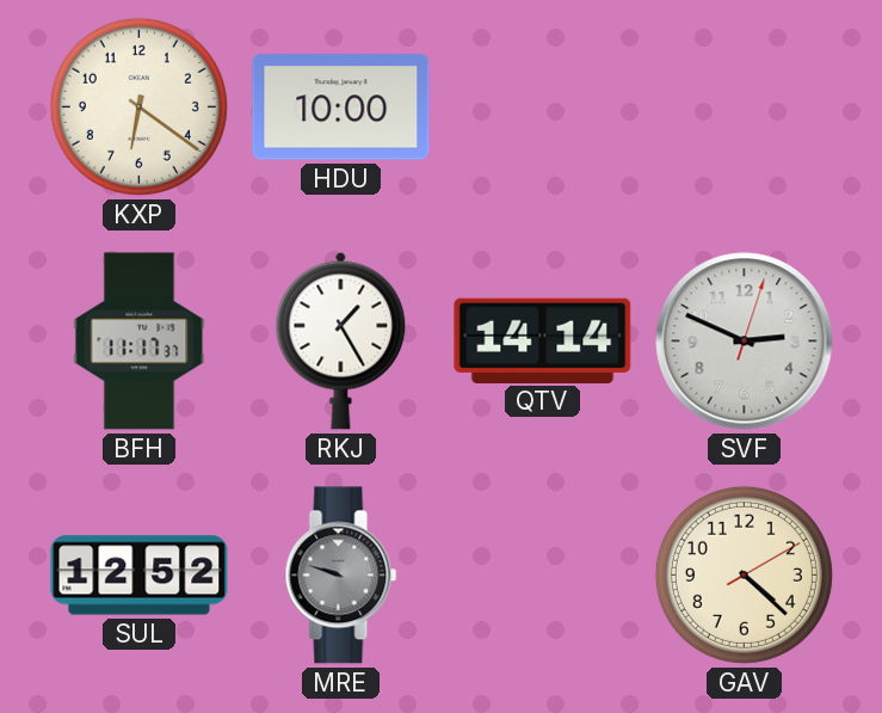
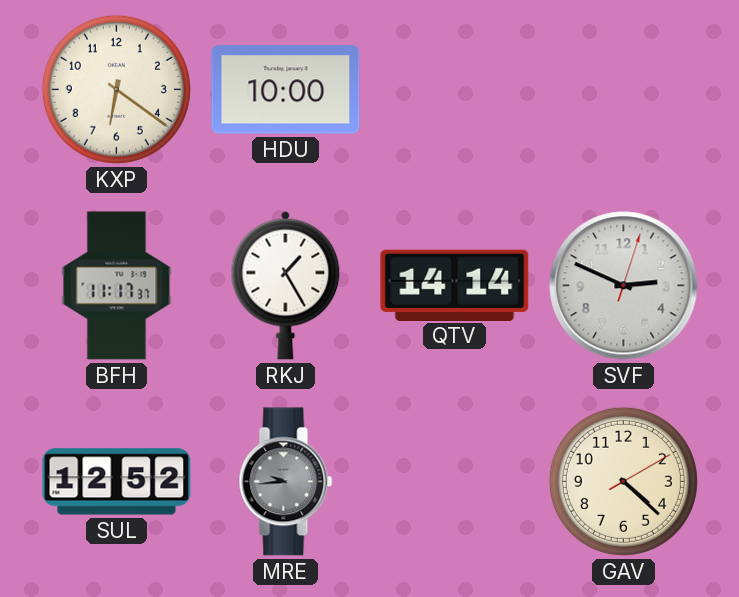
MRE: 9:48 -> 9:44 (286, 482)
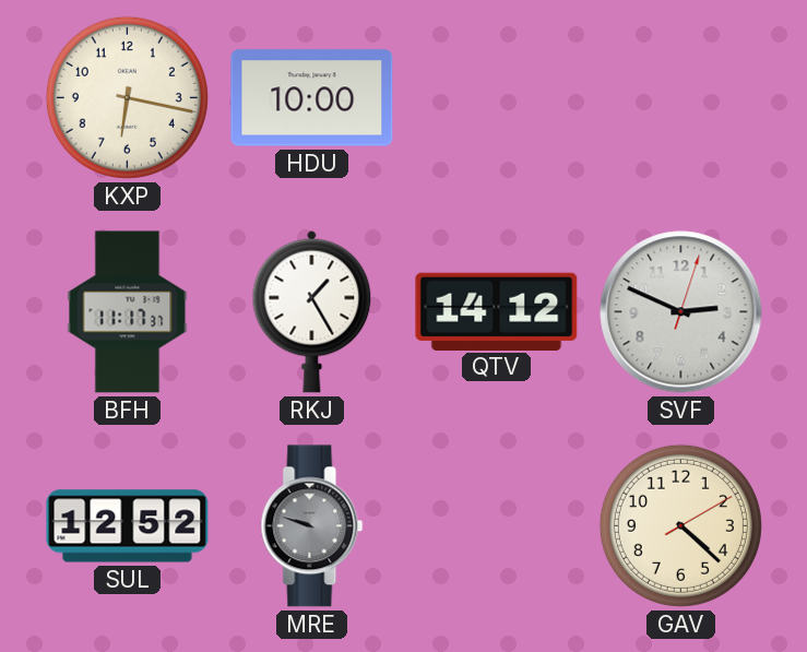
KXP: 6:21 -> 6:17 (127, 97)
QTV: 14:14 -> 14:12 (497, 311)
MRE: 9:44 -> 9:48 (312, 526)
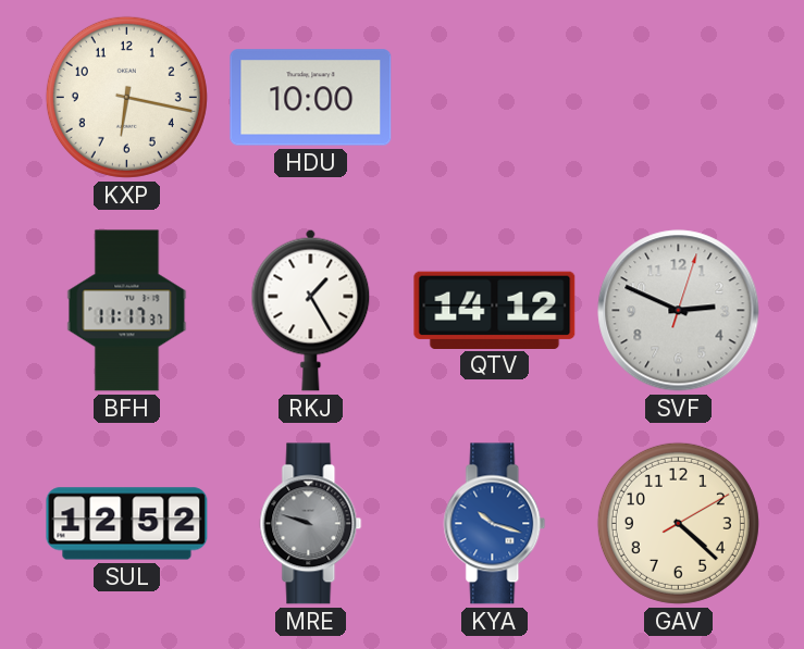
KYA: none -> 10:18 (495, 524)
